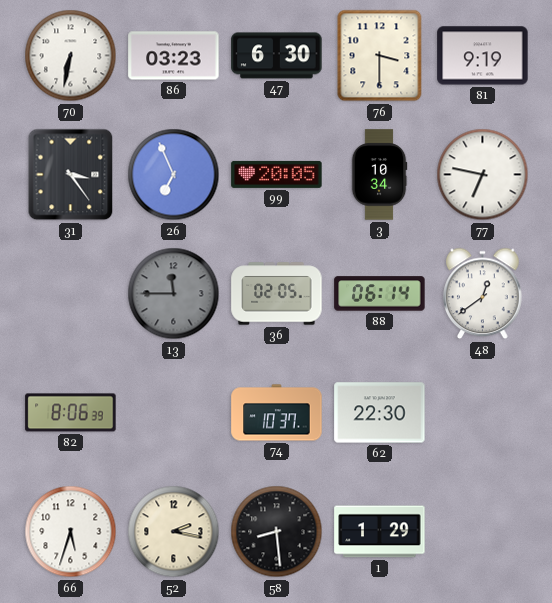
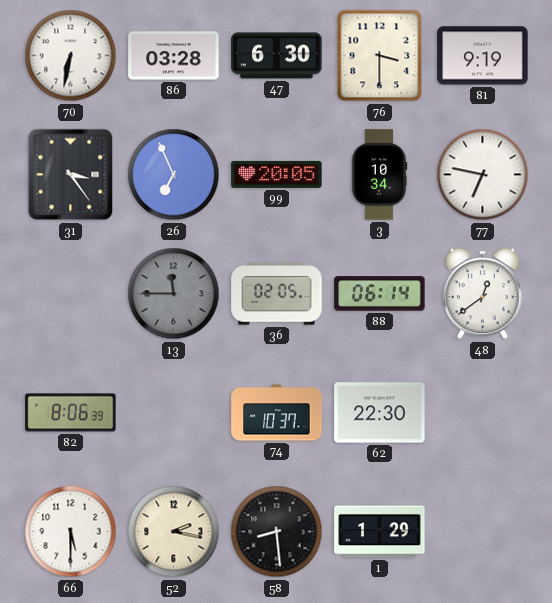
86: 03:23 -> 03:28 (174, 56)
66: 5:33 -> 5:30 (71, 532)
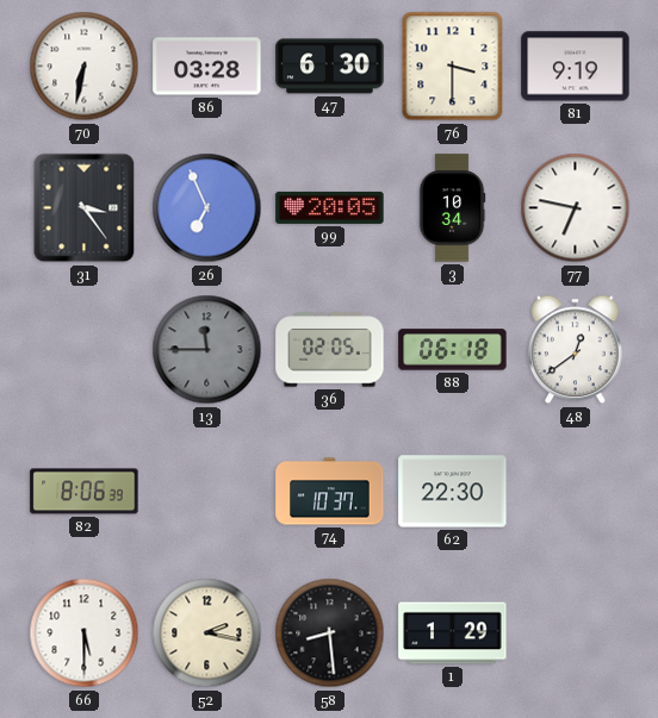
88: 06:14 -> 06:18 (453, 350)
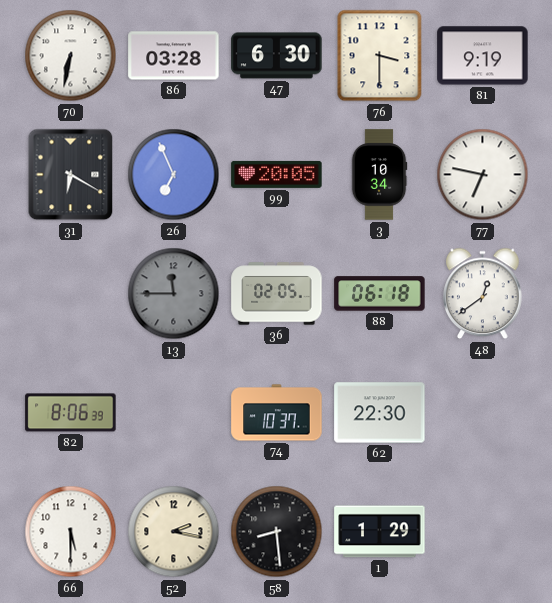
31: 3:24 -> 6:20 (71, 175)
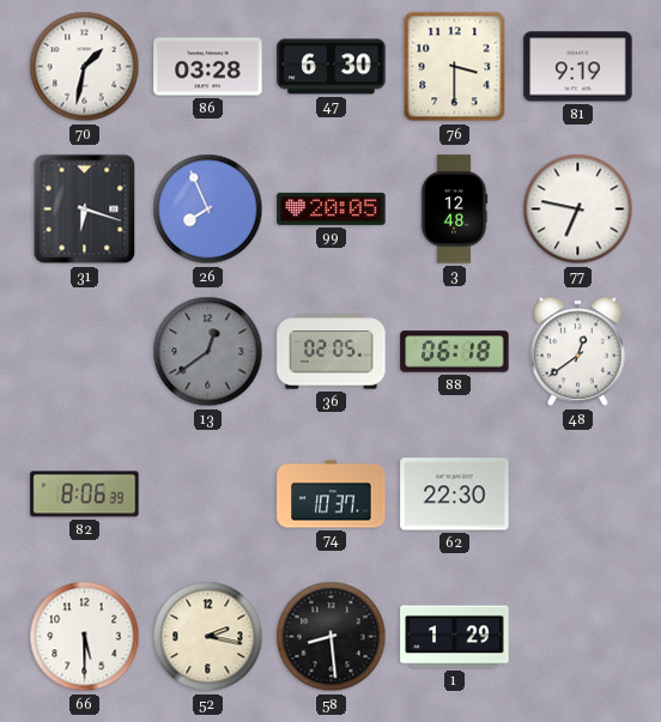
70: 6:32 -> 1:32 (85, 67)
31: 6:20 -> 6:18 (85, 210)
26: 6:56 -> 7:56 (208, 210)
3: 10:34 -> 12:48 (454, 210)
13: 11:45 -> 12:39 (208, 352)
